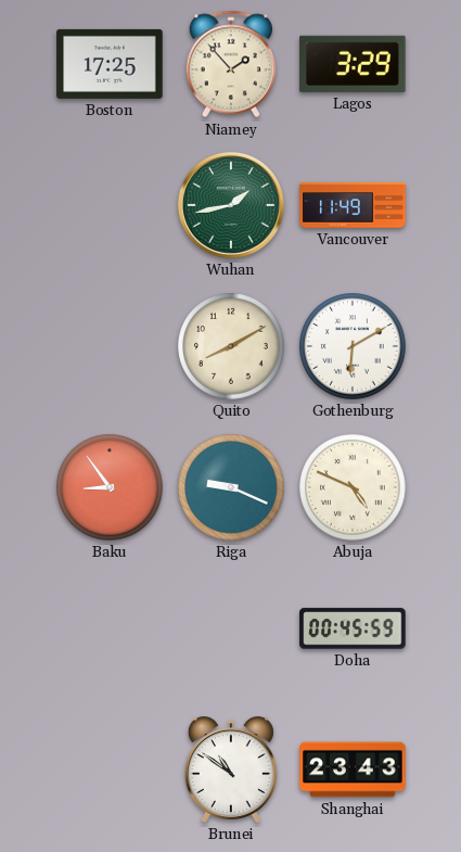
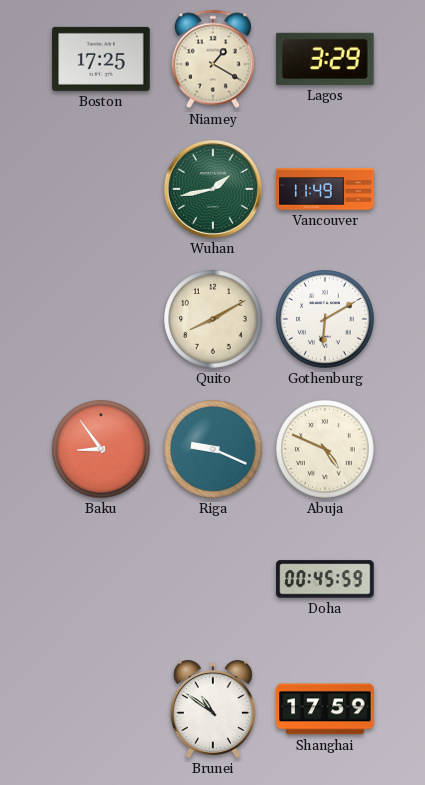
Niamey: 1:53 -> 1:20 (212, 59)
Shanghai: 23:43 -> 17:59 (325, 709)
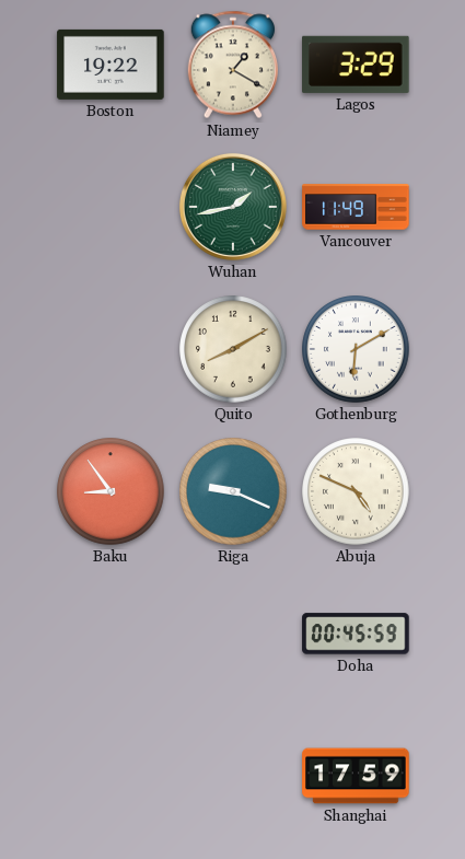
Boston: 17:25 -> 19:22 (111, 65)
Brunei: 10:51 -> none (213, 709)
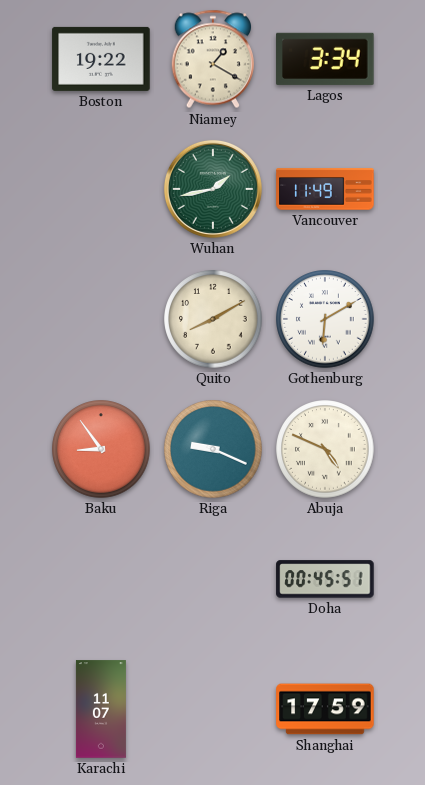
Lagos: 3:29 -> 3:34 (325, 59)
Doha: 00:45:59 -> 00:45:51 (325, 579)
Karachi: none -> 11:07 (101, 709)
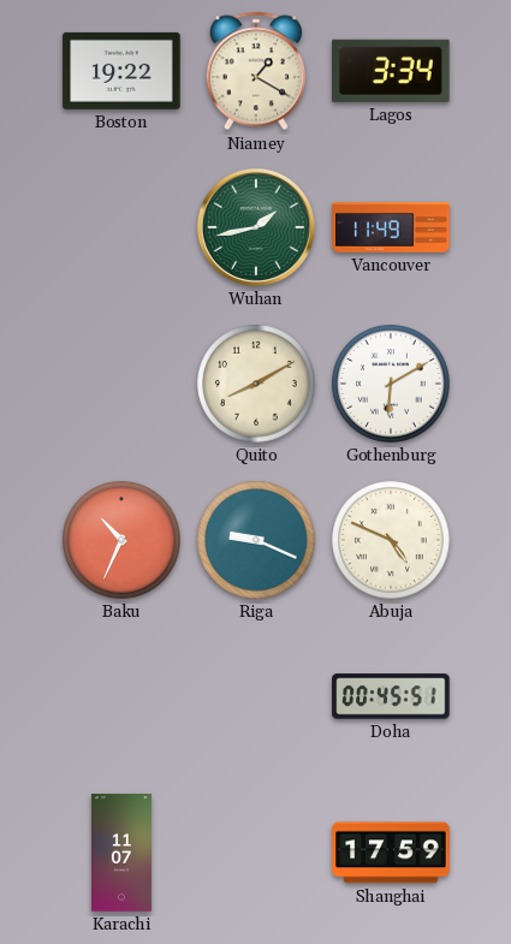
Baku: 8:54 -> 10:34 (121, 540)
